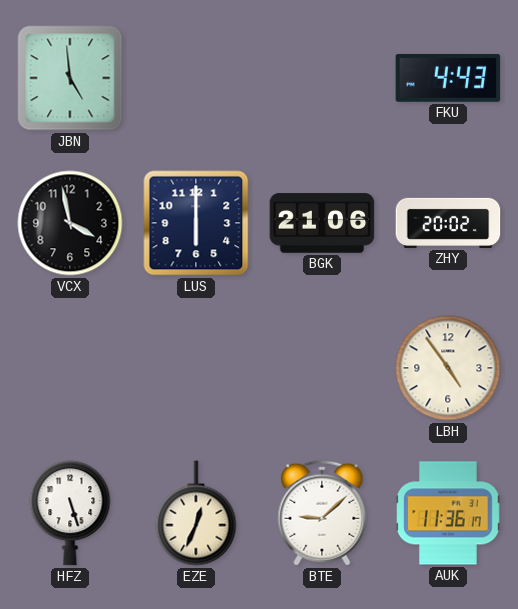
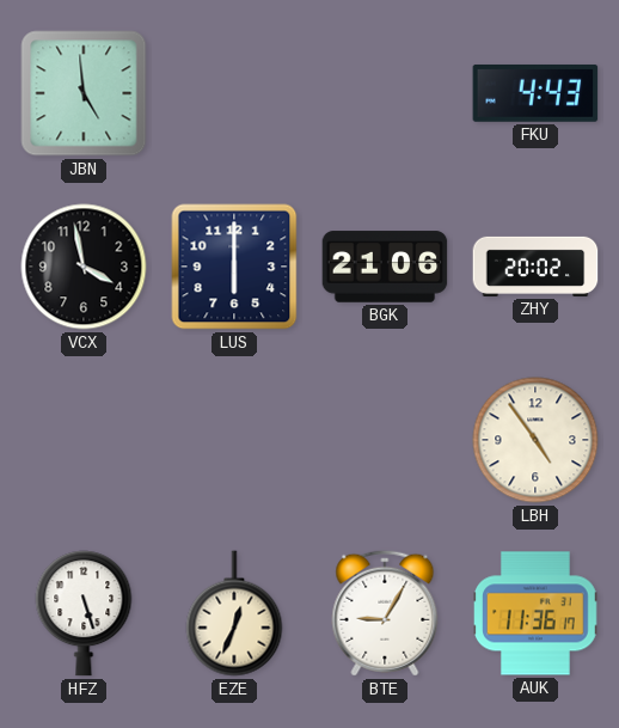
BTE: 9:08 -> 9:05 (385, 613)
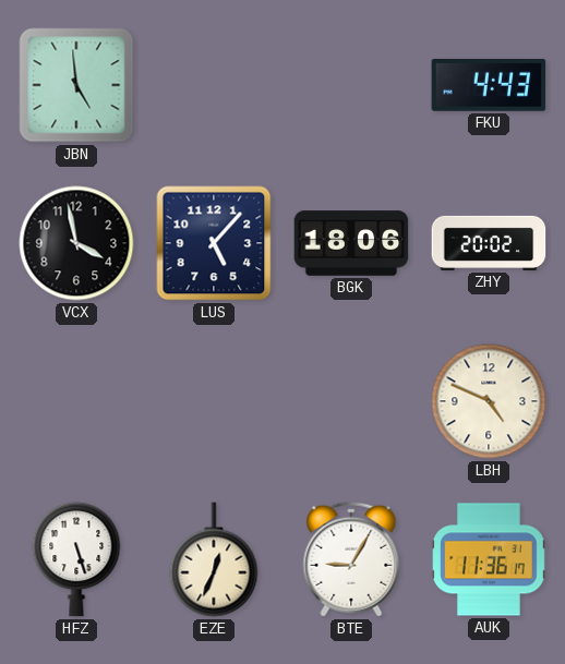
LUS: 6:00 -> 5:07 (214, 243)
BGK: 21:06 -> 18:06 (351, 243)
LBH: 4:54 -> 4:49 (489, 401)
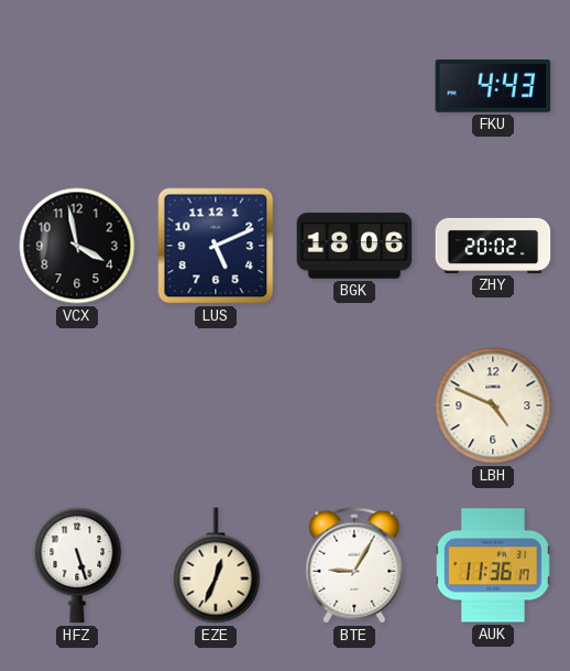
JBN: 4:59 -> none (76, 85)
LUS: 5:07 -> 5:11 (216, 246)
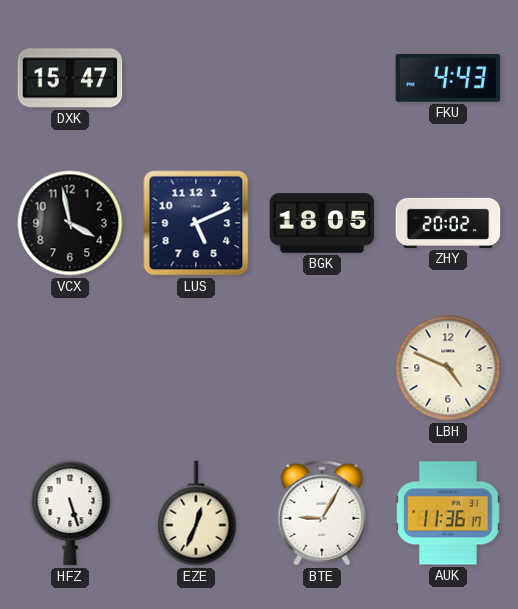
DXK: none -> 15:47 (70, 78)
BGK: 18:06 -> 18:05 (322, 223)
